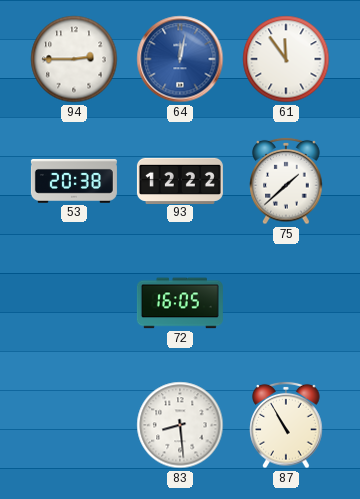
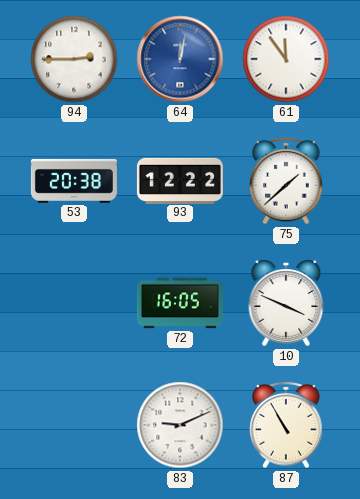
10: none -> 3:49 (286, 303)
83: 8:29 -> 9:11 (180, 425)
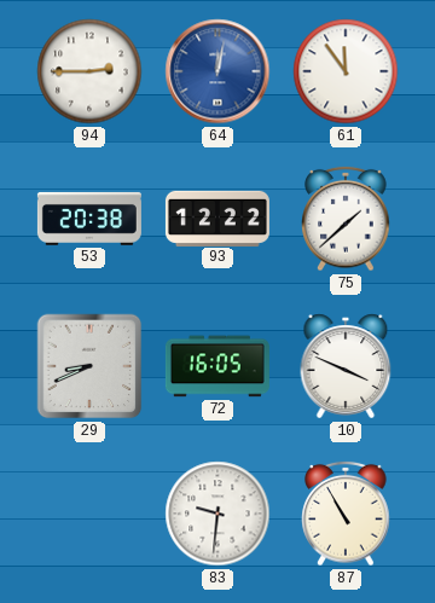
29: none -> 8:41 (89, 366)
83: 9:11 -> 9:31 (217, 514)
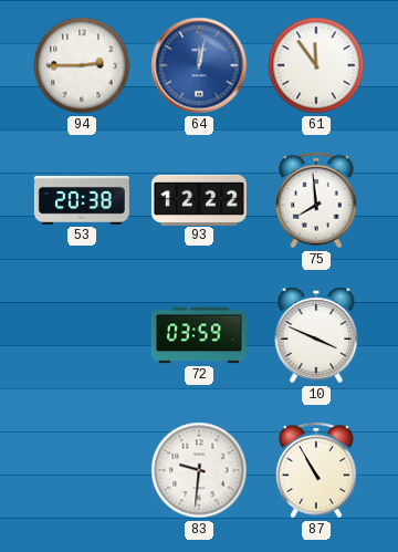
75: 1:38 -> 7:59 (316, 200)
29: 8:41 -> none (89, 366)
72: 16:05 -> 03:59 (199, 335)
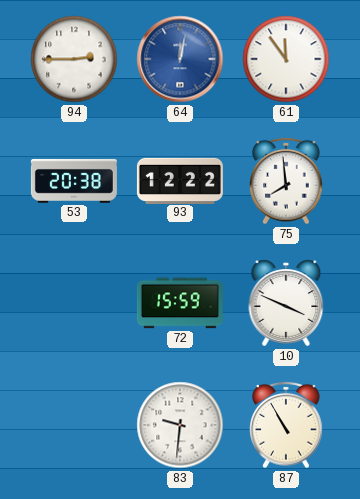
72: 03:59 -> 15:59 (180, 303)
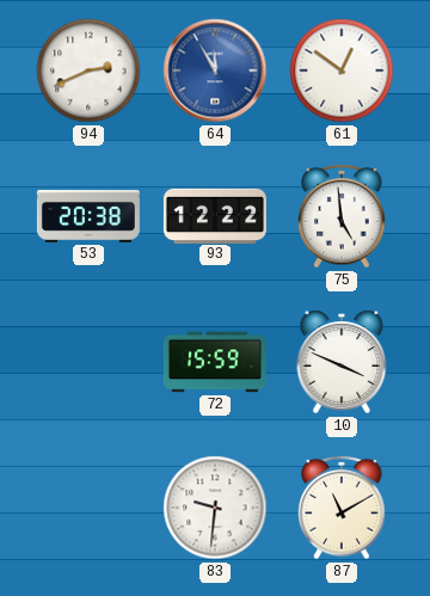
94: 2:45 -> 2:41 (88, 70)
64: 12:02 -> 11:55 (215, 70)
61: 11:54 -> 12:51 (342, 70)
75: 7:59 -> 4:59 (342, 216)
87: 10:55 -> 11:10 (342, 508)
